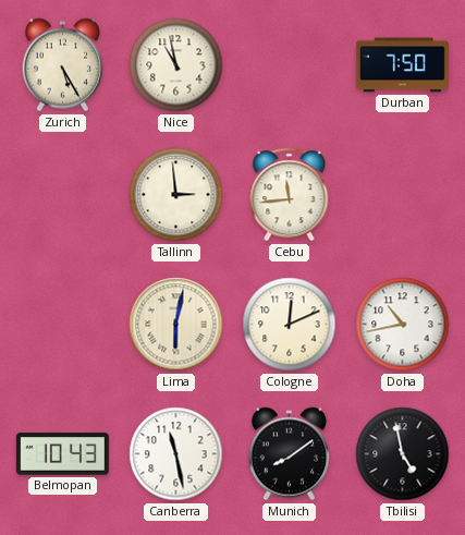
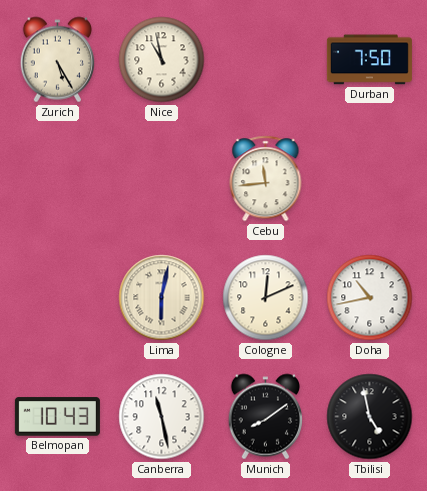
Tallinn: 2:59 -> none (176, 195)
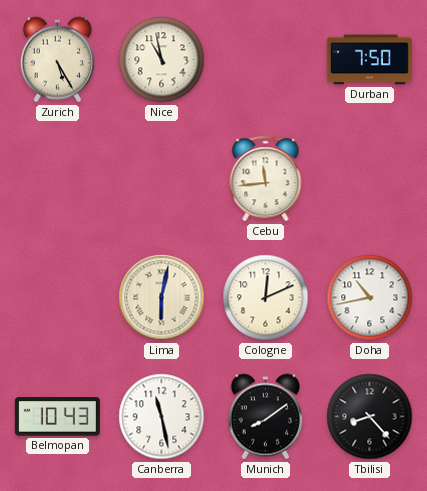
Tbilisi: 4:58 -> 8:23 (370, 417)
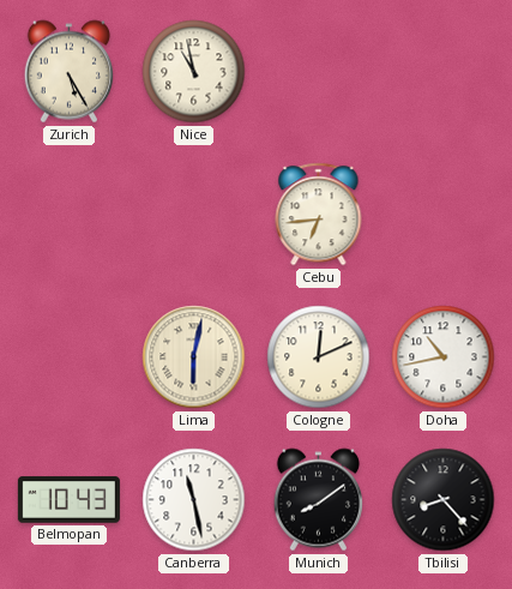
Durban: 7:50 -> none (369, 60)
Cebu: 11:44 -> 6:44 (319, 215)
